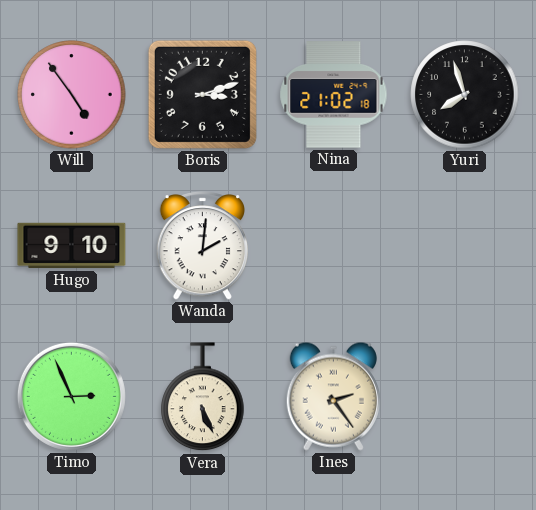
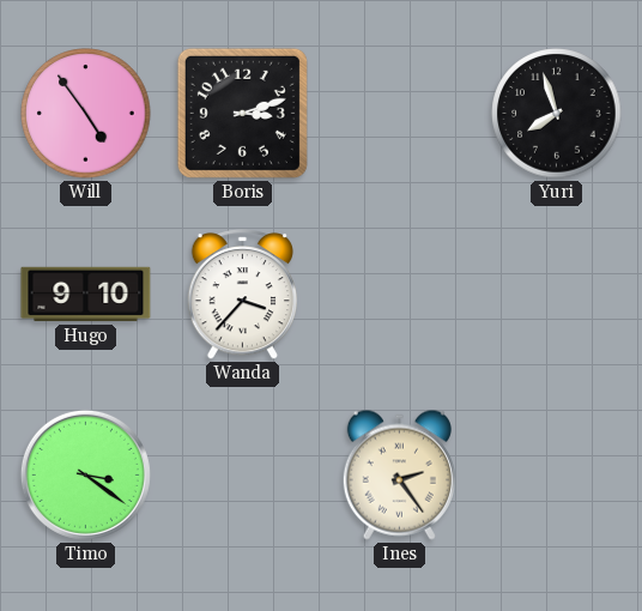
Nina: 21:02 -> none (334, 95)
Wanda: 2:01 -> 3:37 (242, 295)
Timo: 2:56 -> 3:21 (85, 474)
Vera: 5:26 -> none (203, 397)
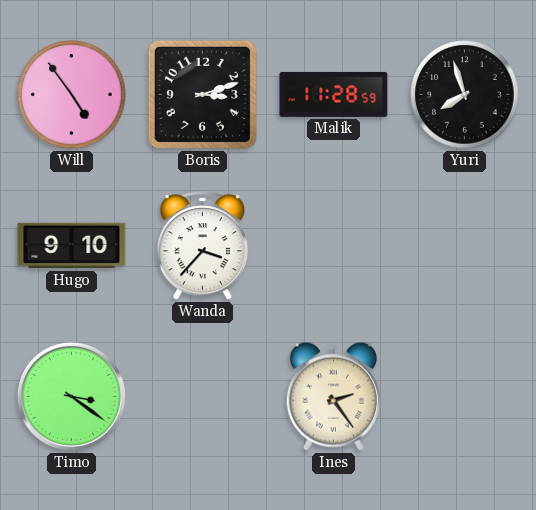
Malik: none -> 11:28 (334, 94)
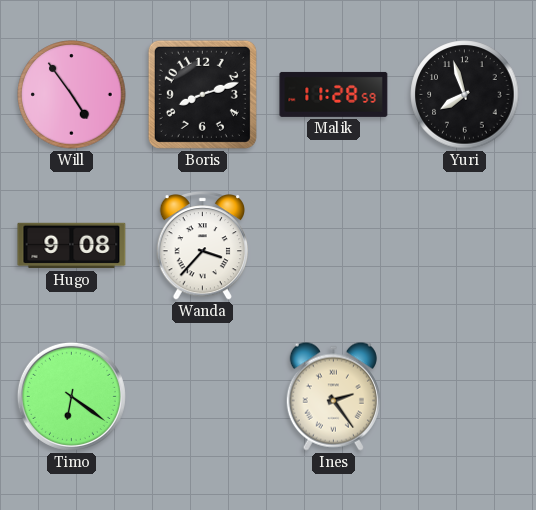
Boris: 3:12 -> 8:12 (202, 94)
Hugo: 9:10 -> 9:08 (72, 246)
Timo: 3:21 -> 6:21 (71, 396)
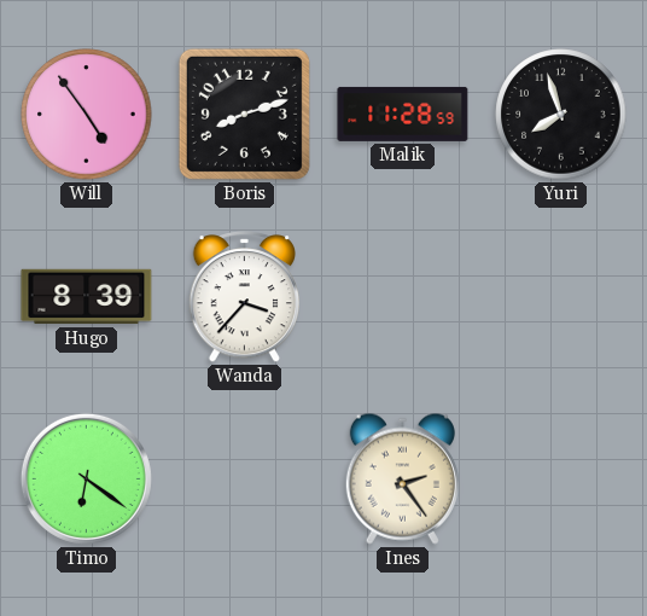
Hugo: 9:08 -> 8:39 (87, 297)
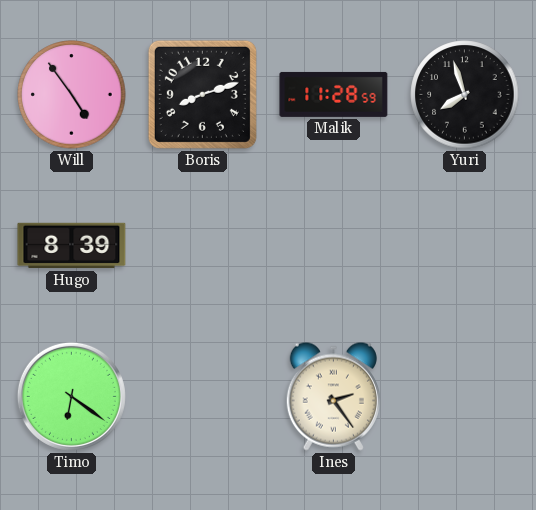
Wanda: 3:37 -> none (244, 297)
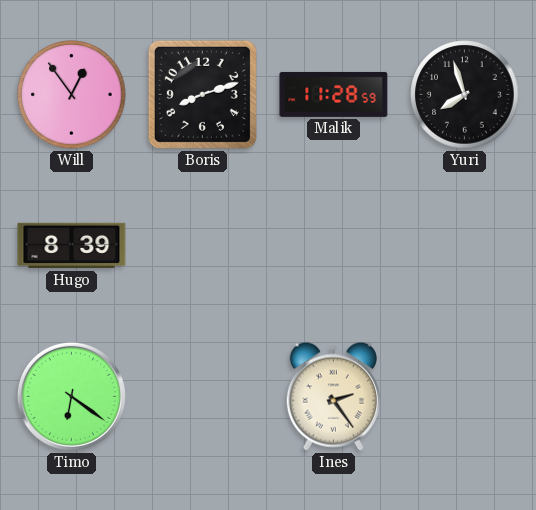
Will: 4:54 -> 12:54 (72, 95)
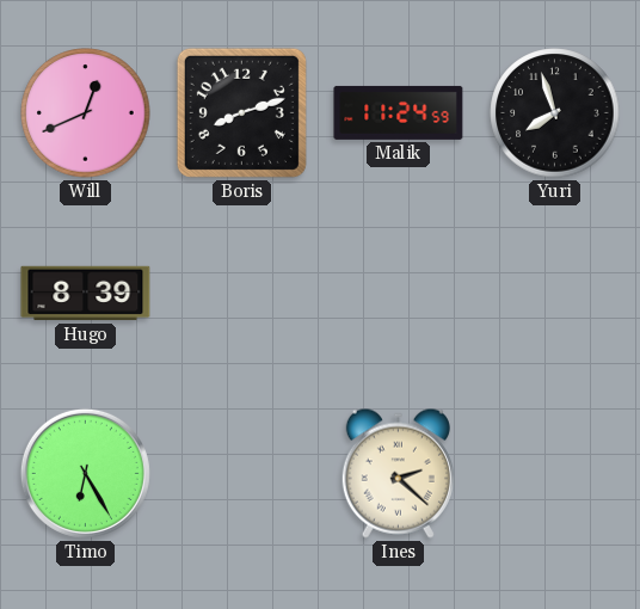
Will: 12:54 -> 12:41 (86, 113)
Malik: 11:28 -> 11:24 (399, 112)
Timo: 6:21 -> 6:25 (85, 473)
Ines: 2:24 -> 2:22 (398, 473)
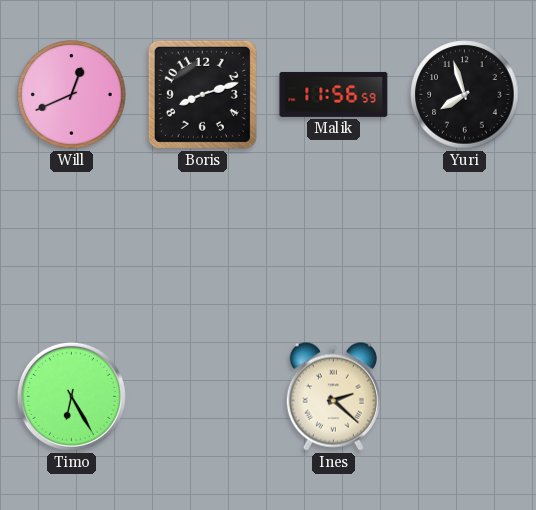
Malik: 11:24 -> 11:56 (334, 94)
Hugo: 8:39 -> none (86, 294)
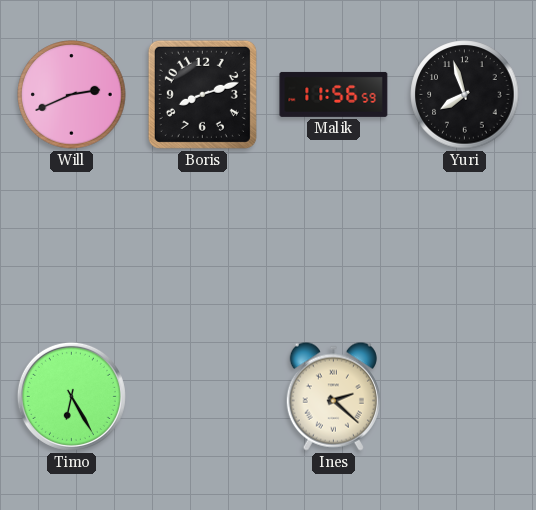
Will: 12:41 -> 2:41 (72, 95)
